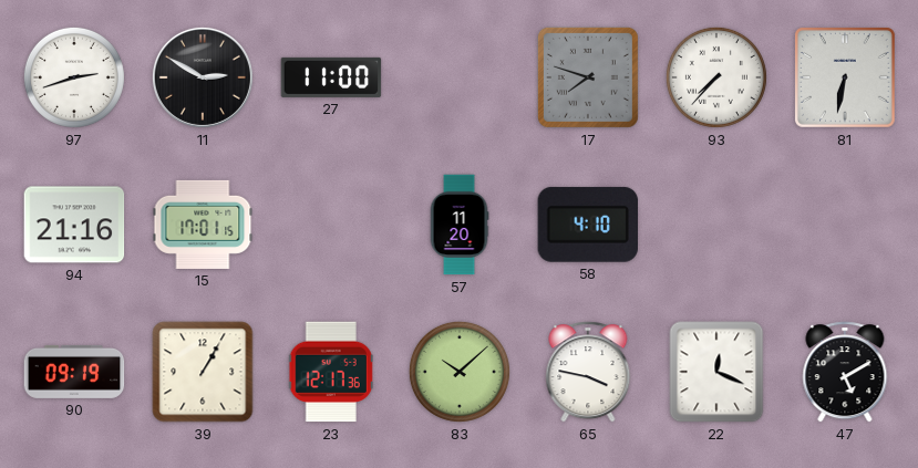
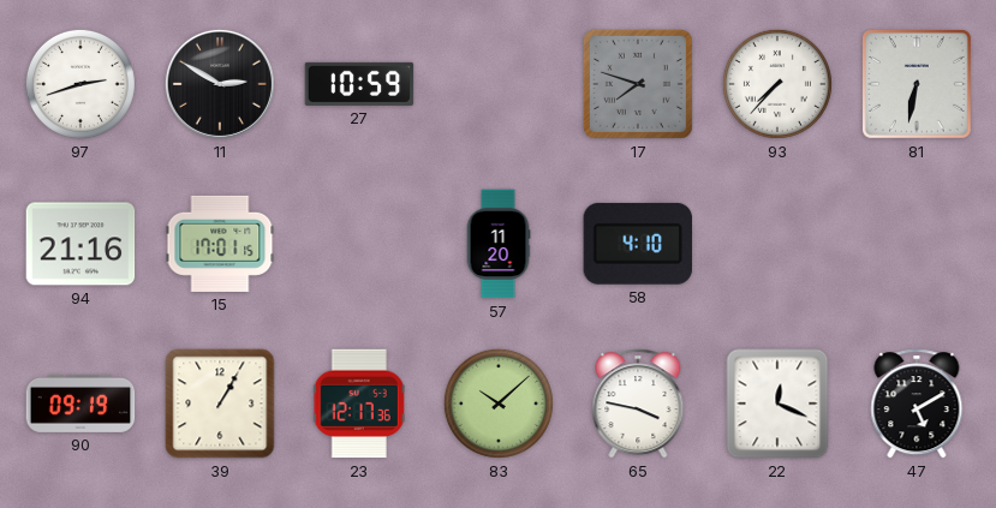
27: 11:00 -> 10:59 (359, 84)
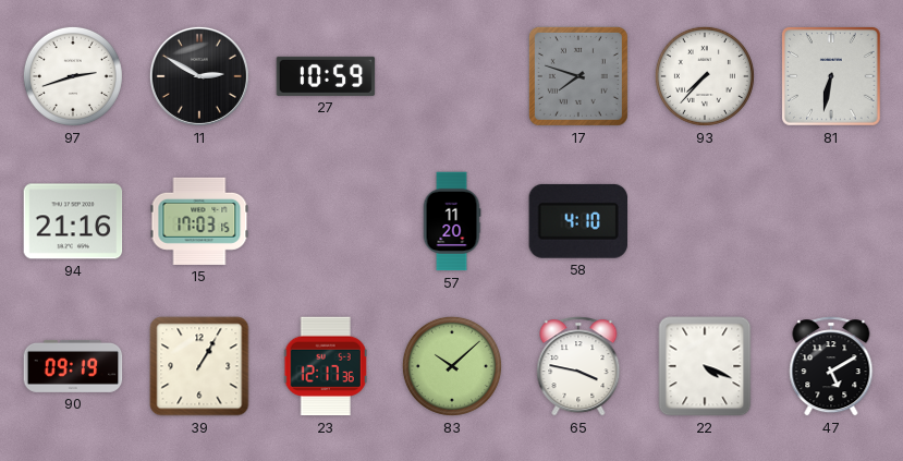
15: 17:01 -> 17:03 (199, 221)
22: 12:19 -> 4:19 (705, 366)
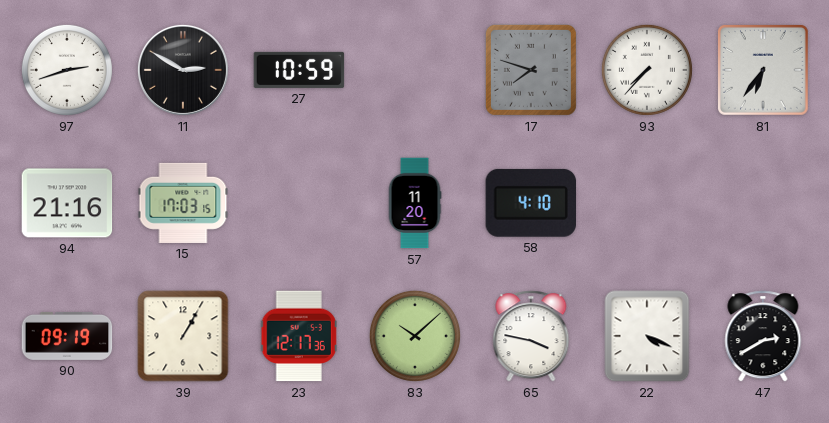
81: 6:32 -> 6:36 (764, 71)
47: 5:10 -> 2:40 (763, 336)
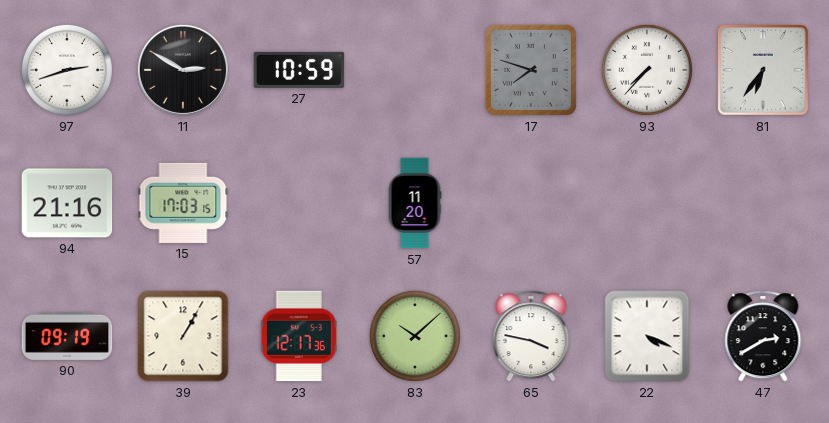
58: 4:10 -> none (530, 203)
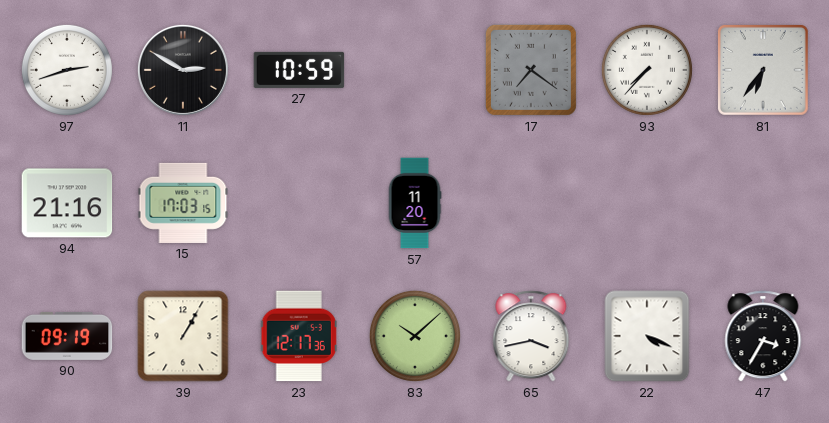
17: 7:48 -> 7:21 (531, 70)
65: 3:47 -> 3:43 (531, 336)
47: 2:40 -> 3:35 (763, 336)
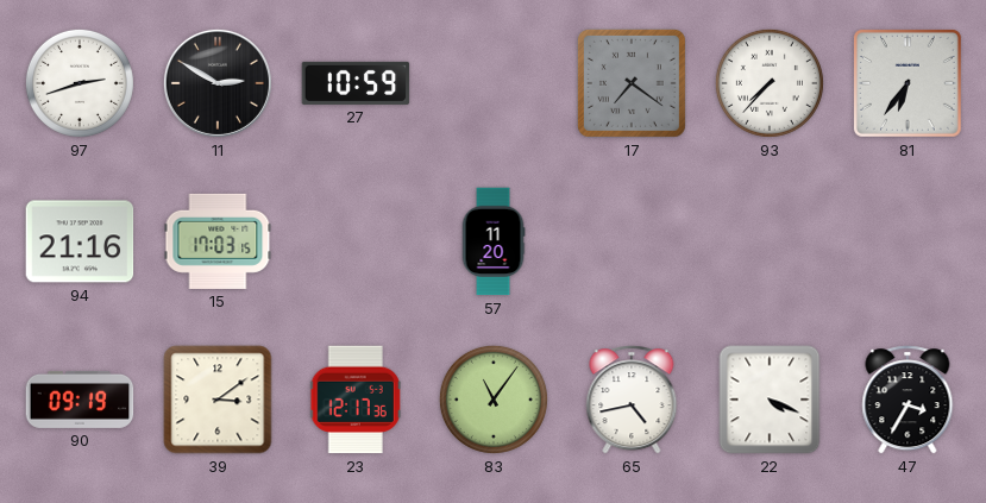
39: 1:05 -> 3:09 (218, 400)
83: 10:08 -> 11:06 (494, 400)
65: 3:43 -> 4:43 (632, 400)
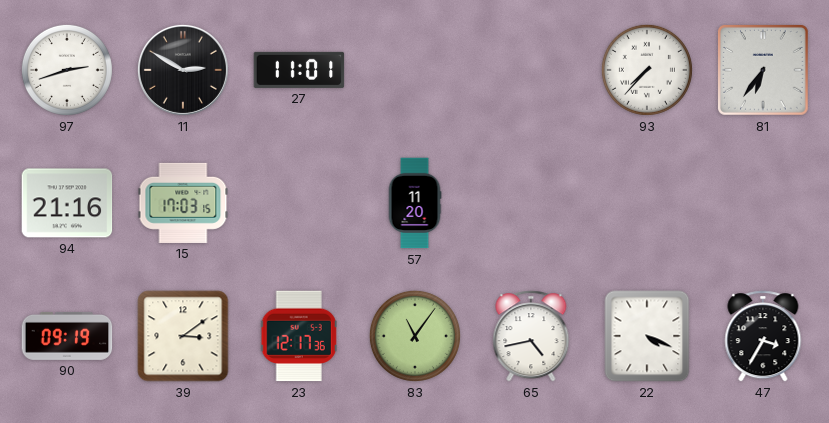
27: 10:59 -> 11:01 (299, 70)
17: 7:21 -> none (632, 83)
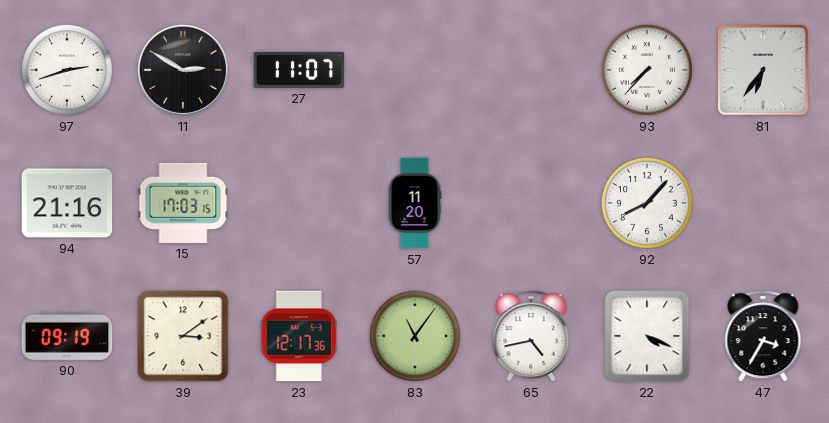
27: 11:01 -> 11:07 (299, 70)
92: none -> 8:07 (647, 203)
